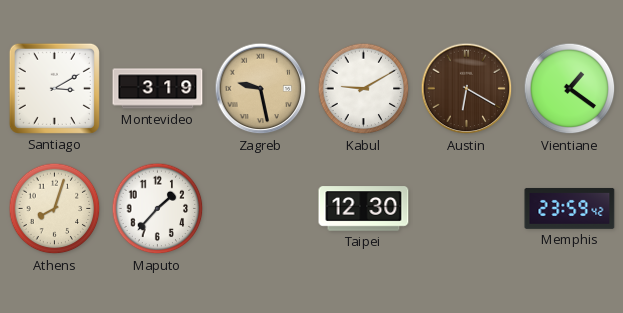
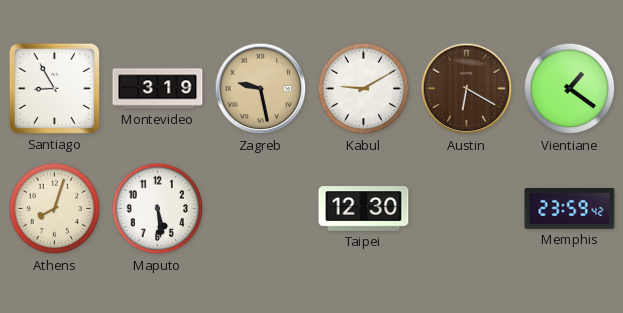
Santiago: 3:10 -> 8:55 (54, 88)
Maputo: 1:37 -> 5:29 (158, 209)
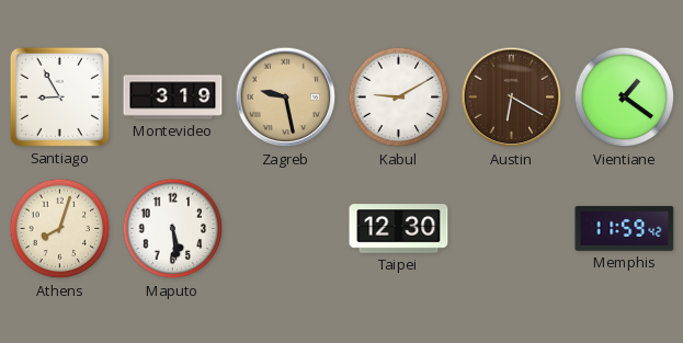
Memphis: 23:59 -> 11:59 (625, 228)
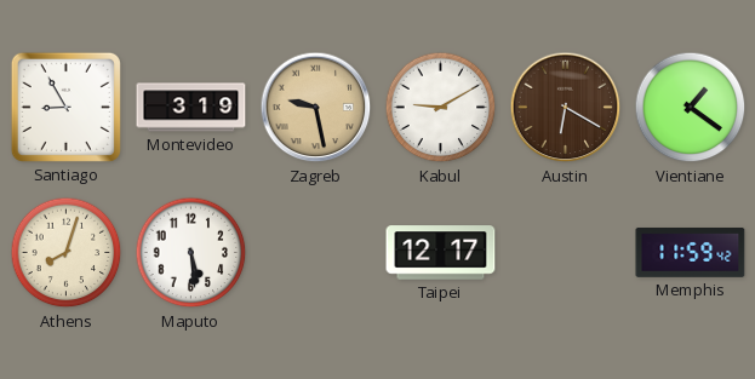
Taipei: 12:30 -> 12:17 (441, 253)
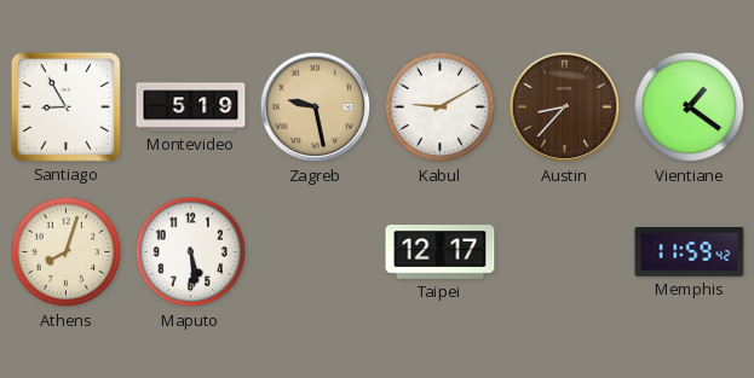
Montevideo: 3:19 -> 5:19 (191, 107)
Austin: 6:20 -> 8:37 (565, 107)
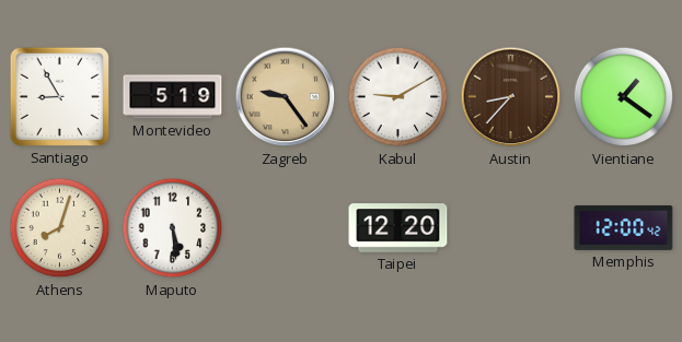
Zagreb: 9:28 -> 9:24 (286, 97)
Taipei: 12:17 -> 12:20 (398, 228)
Memphis: 11:59 -> 12:00 (624, 227)
